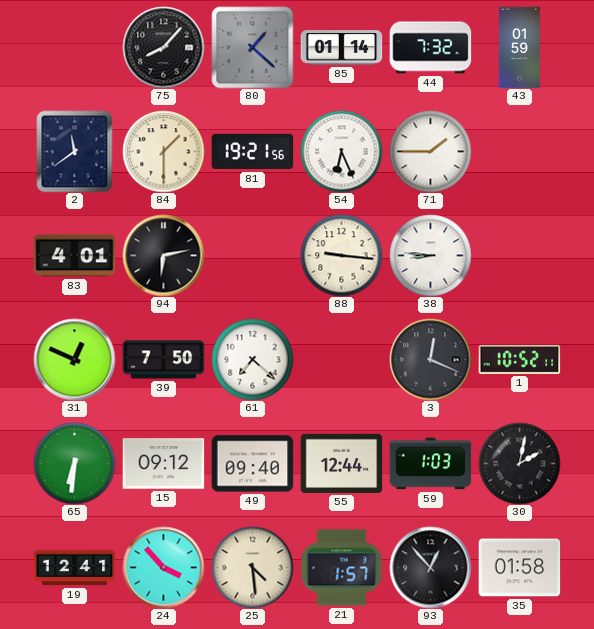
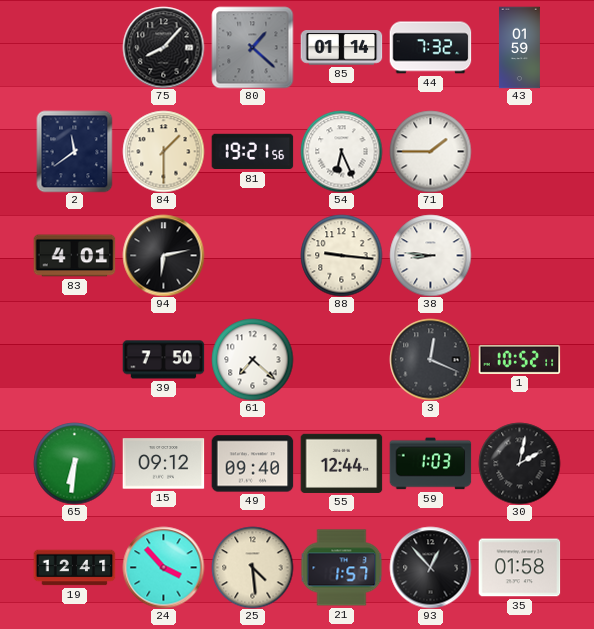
31: 12:49 -> none (74, 359)
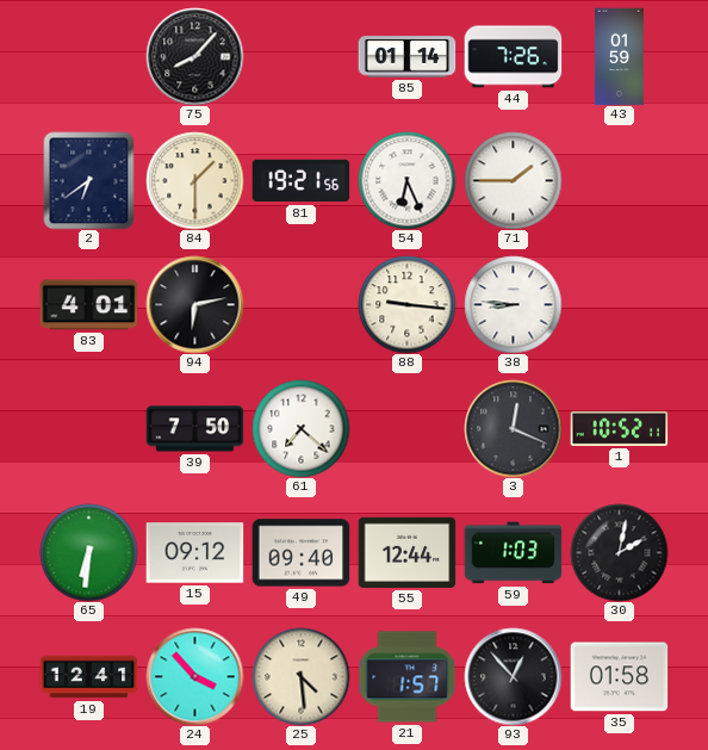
80: 1:22 -> none (252, 47)
44: 7:32 -> 7:26 (513, 57)
2: 11:39 -> 6:39 (89, 180)
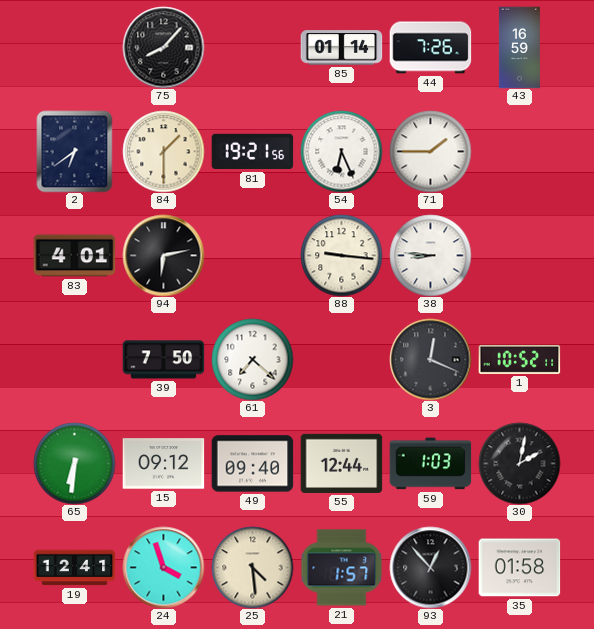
43: 01:59 -> 16:59 (519, 47)
24: 3:53 -> 3:57 (163, 567)
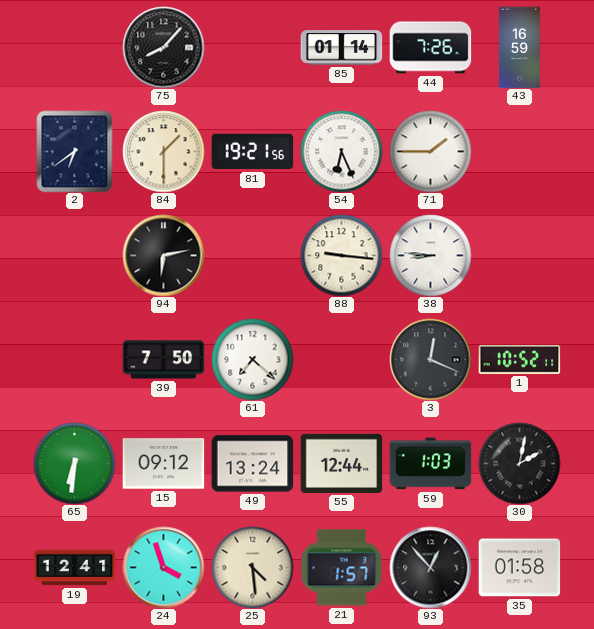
83: 4:01 -> none (74, 256)
49: 09:40 -> 13:24 (252, 464)
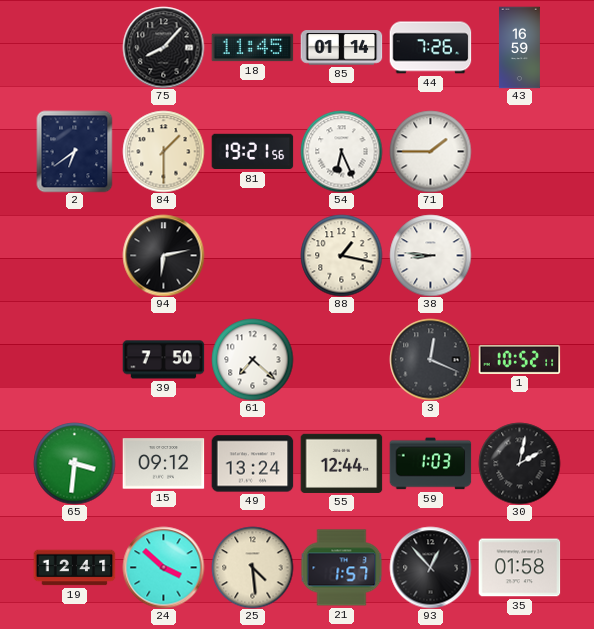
18: none -> 11:45 (252, 48)
88: 9:16 -> 1:17 (341, 255)
65: 6:31 -> 3:31 (74, 463)
24: 3:57 -> 3:52 (163, 567)
